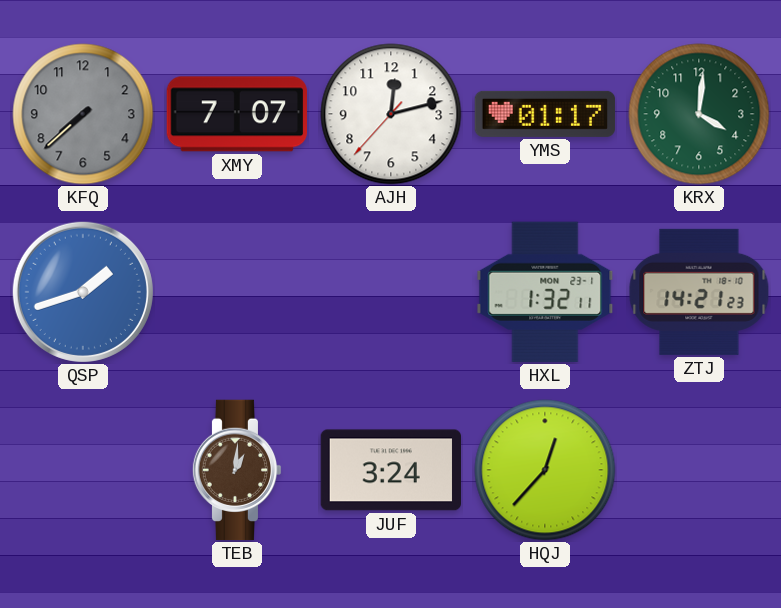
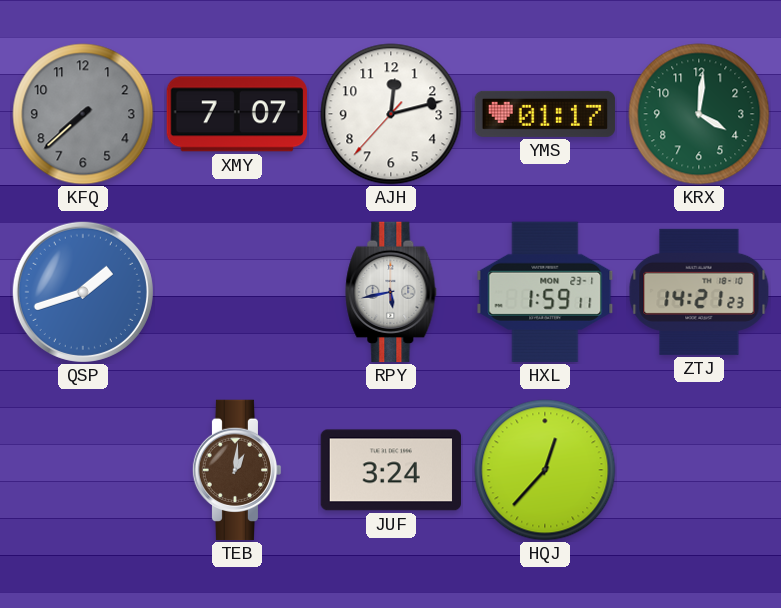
RPY: none -> 5:43 (391, 292)
HXL: 1:32 -> 1:59 (545, 292)
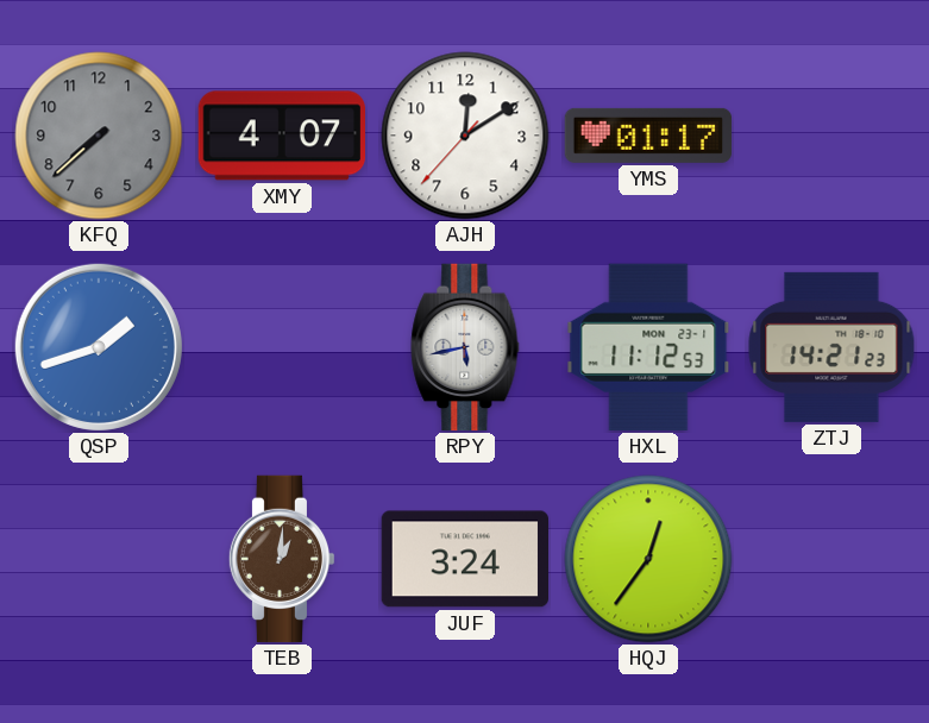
XMY: 7:07 -> 4:07 (281, 136)
AJH: 12:12 -> 12:09 (465, 136)
KRX: 4:01 -> none (699, 114)
HXL: 1:59 -> 11:12 (648, 347)
HQJ: 12:37 -> 12:36 (648, 559)
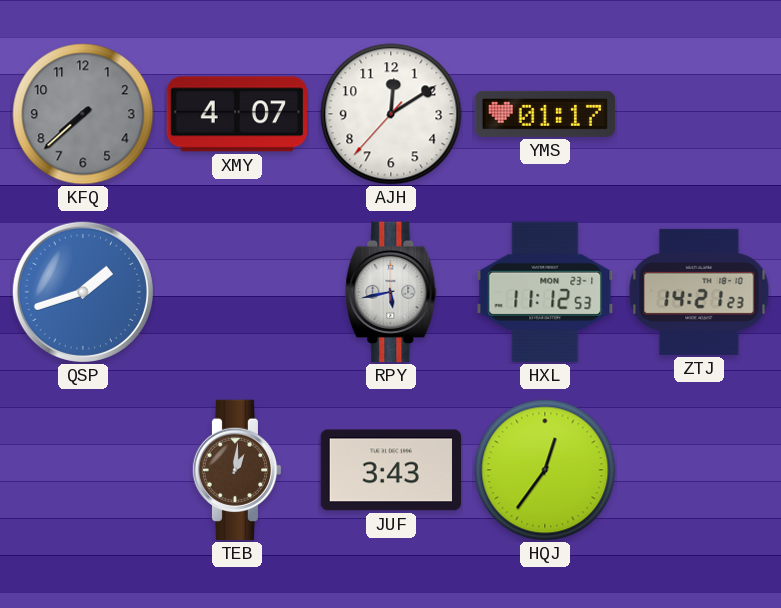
JUF: 3:24 -> 3:43 (390, 470)
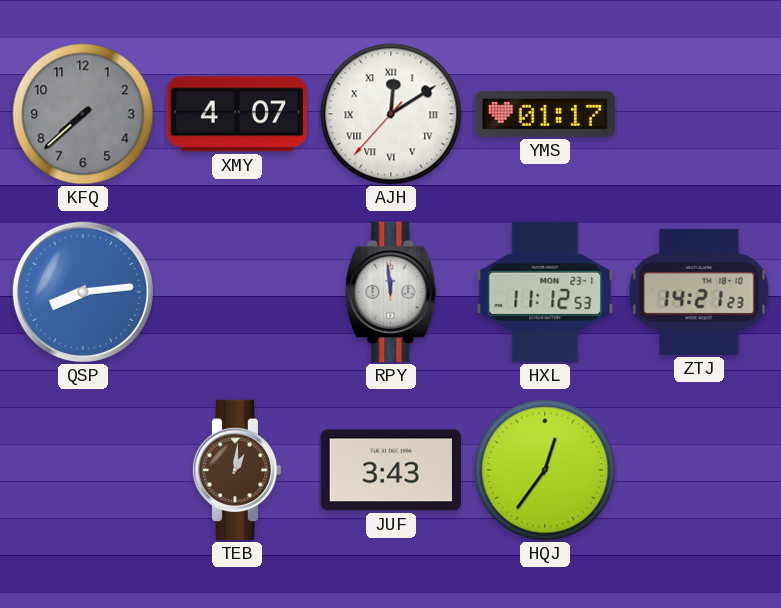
AJH numerals: Arabic -> Roman (391, 114)
QSP: 1:42 -> 8:14 (83, 292)
RPY: 5:43 -> 11:59 (391, 292)
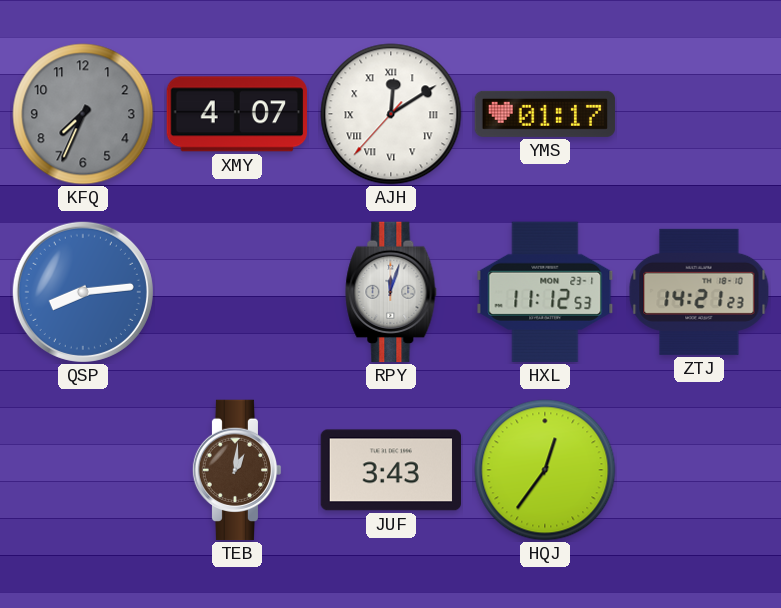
KFQ: 7:38 -> 7:34 (83, 114)
RPY: 11:59 -> 12:03 (391, 292)
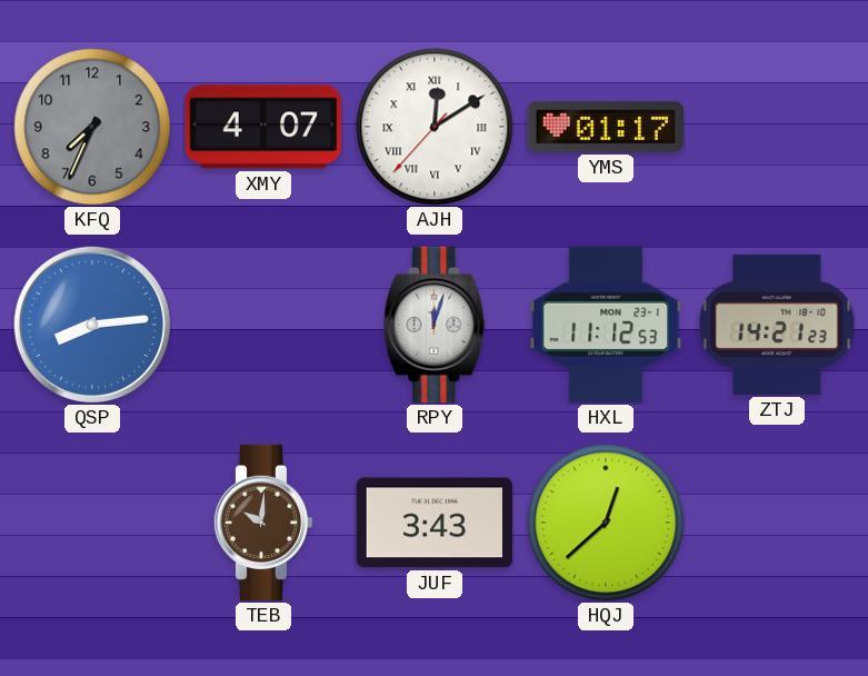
TEB: 1:01 -> 10:01 (263, 523)
HQJ: 12:36 -> 12:38 (606, 523)
